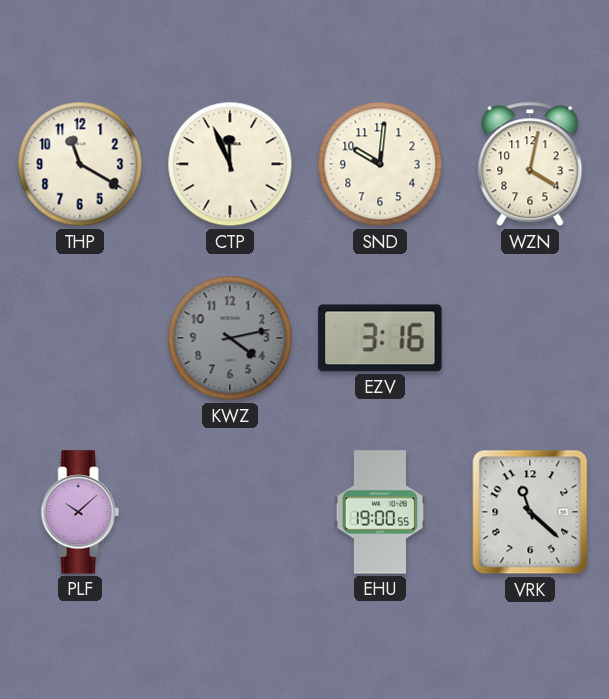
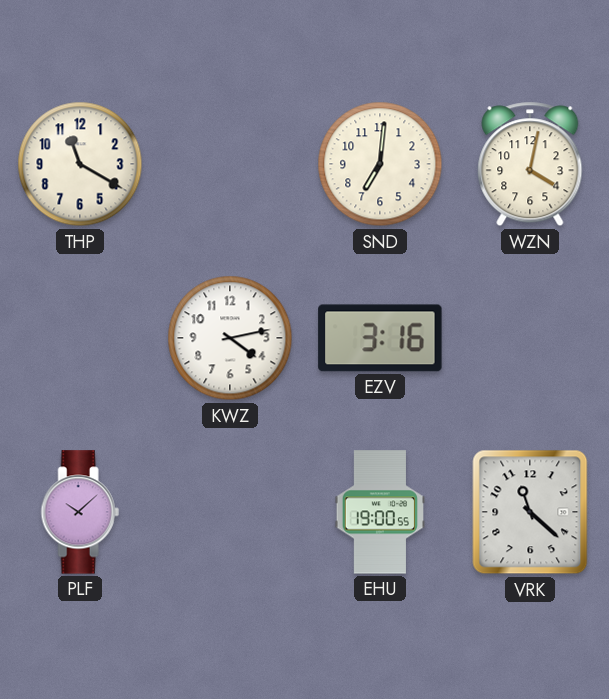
CTP: 11:56 -> none (230, 164)
SND: 10:01 -> 7:01 (380, 164)
KWZ dial: grey -> white (230, 338)
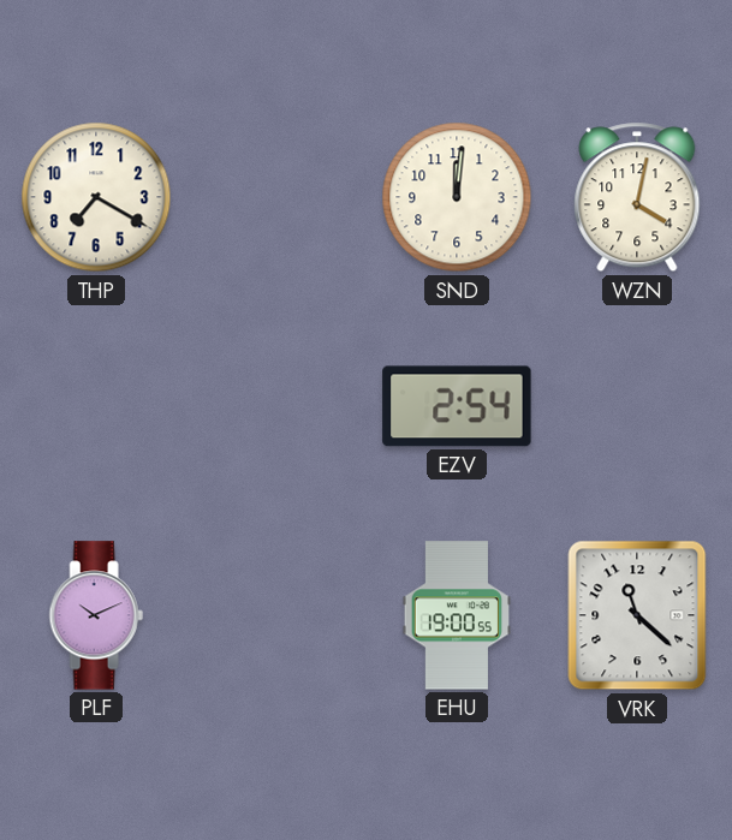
THP: 11:20 -> 7:20 (96, 197)
SND: 7:01 -> 12:01 (457, 197)
KWZ: 4:13 -> none (230, 338)
EZV: 3:16 -> 2:54 (457, 406)
PLF: 10:08 -> 10:11 (96, 615)
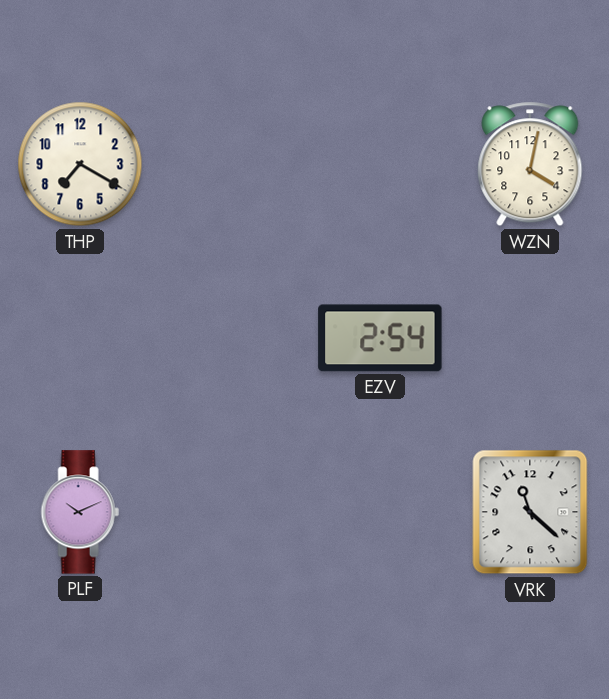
SND: 12:01 -> none (457, 197)
EHU: 19:00 -> none (457, 615)
